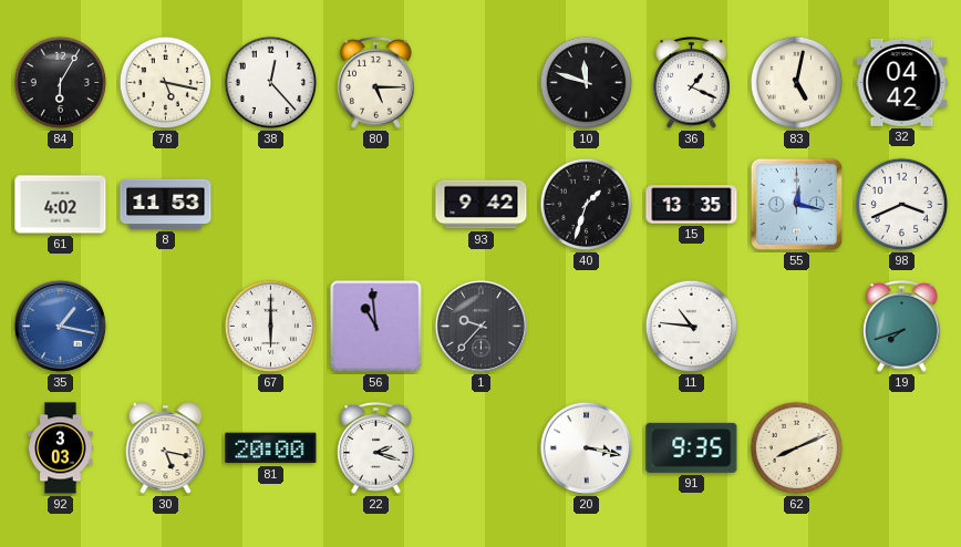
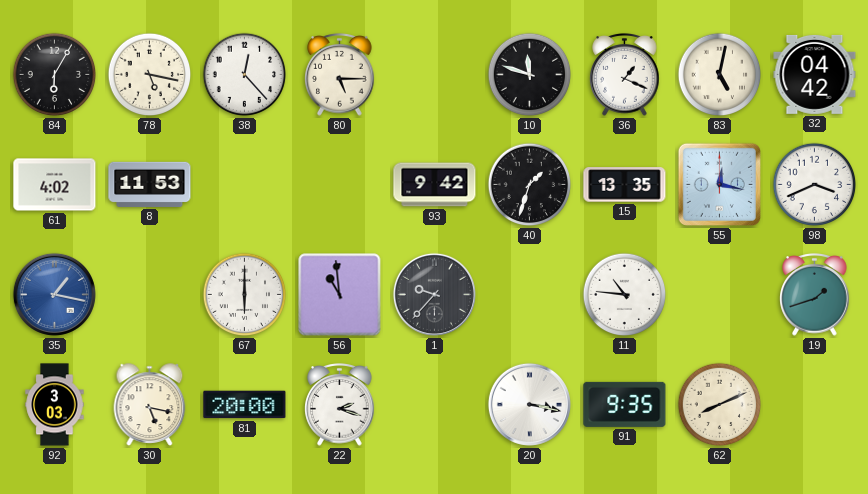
19: 7:42 -> 1:42 (815, 295)
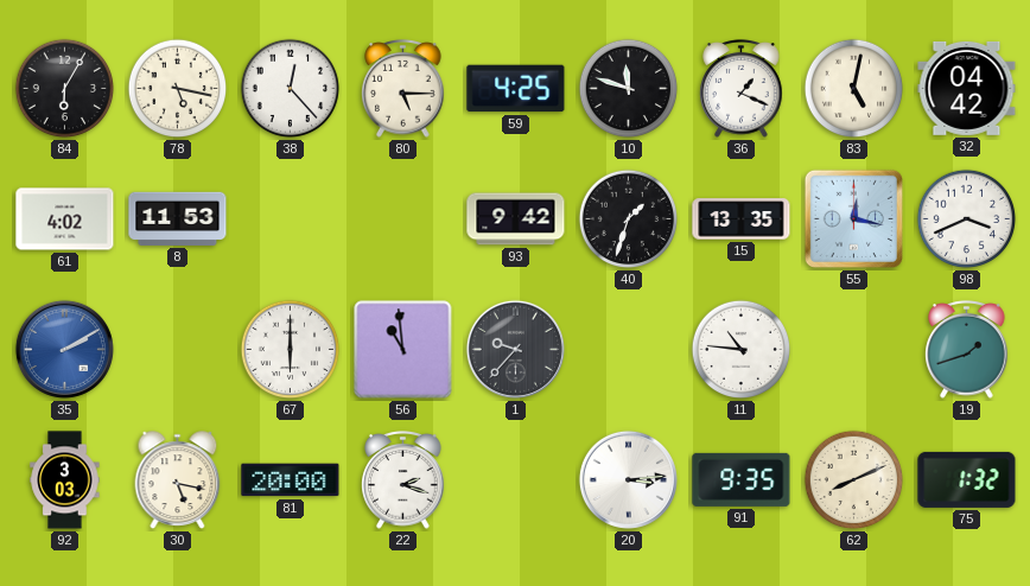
59: none -> 4:25 (516, 89)
35: 1:17 -> 2:10 (64, 349)
20: 3:17 -> 3:14 (628, 479)
75: none -> 1:32 (967, 479)
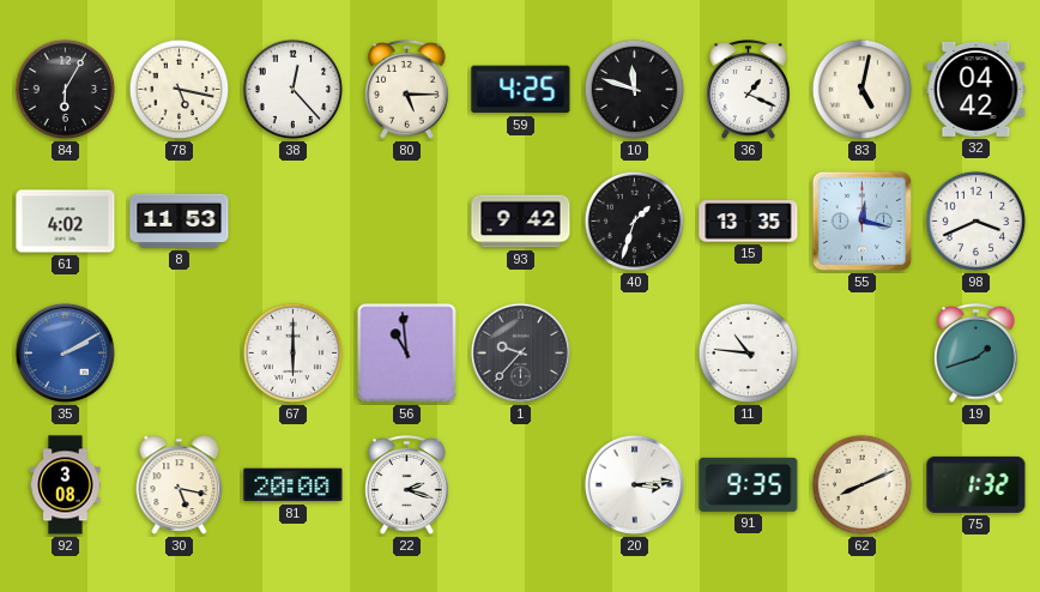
92: 3:03 -> 3:08 (66, 485)
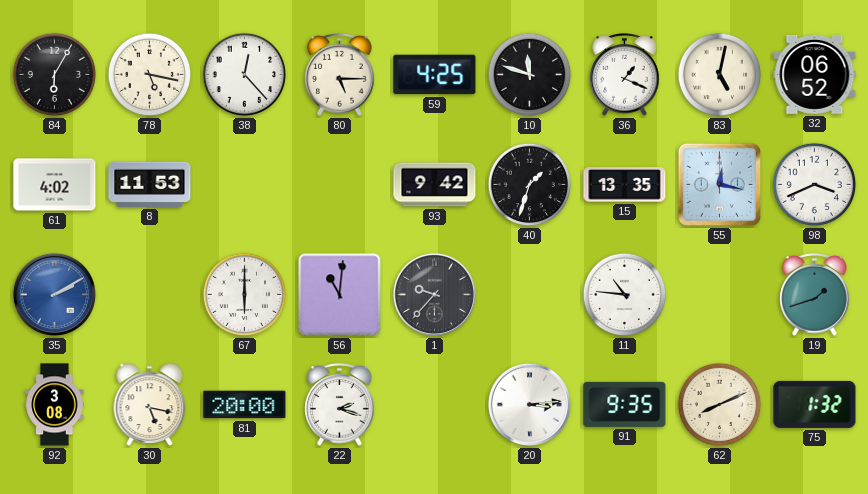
32: 04:42 -> 06:52 (815, 74)
56: 10:59 -> 11:01 (340, 295)
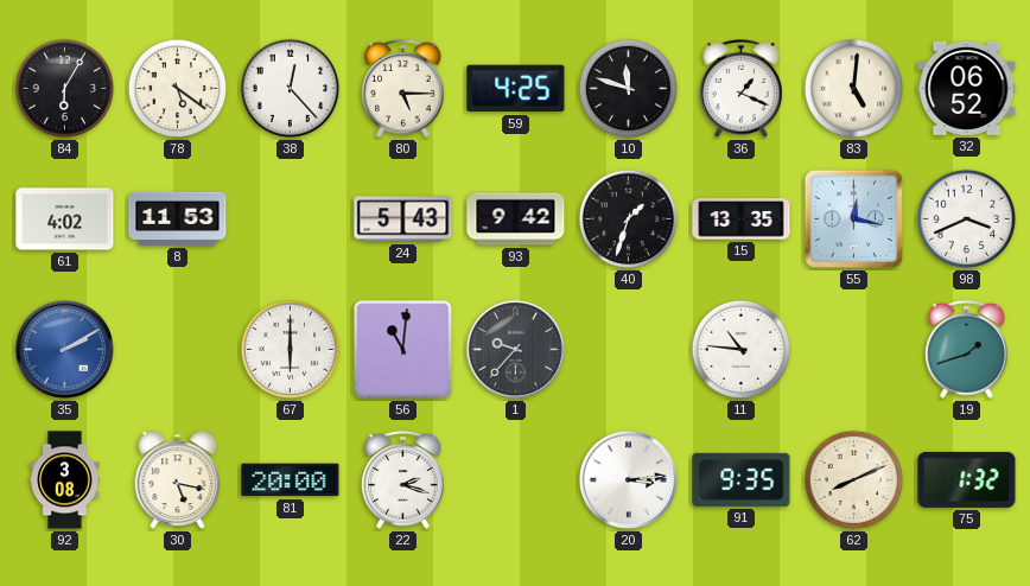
78: 5:17 -> 5:21 (178, 89)
83: 5:02 -> 5:01 (854, 89)
24: none -> 5:43 (403, 219)
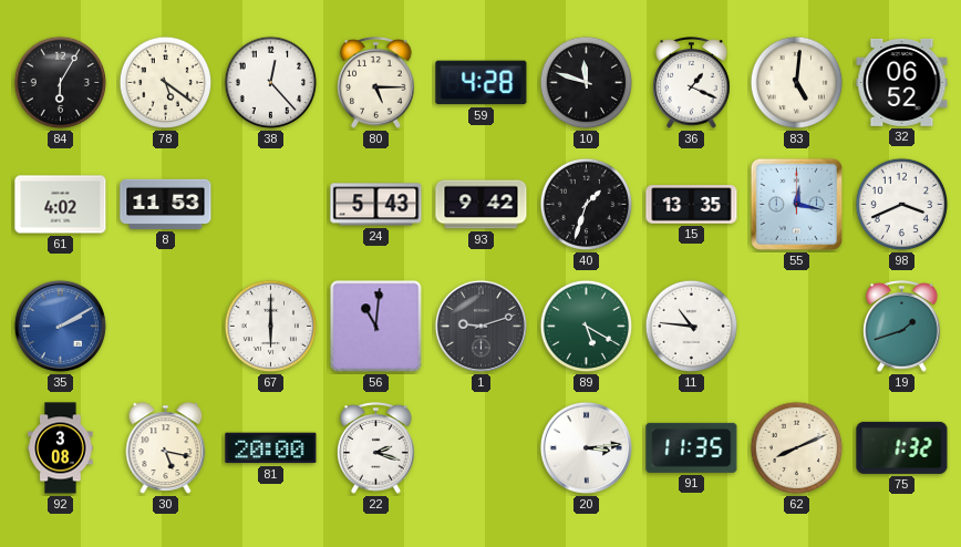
59: 4:25 -> 4:28 (482, 83)
1: 9:37 -> 9:12 (480, 326)
89: none -> 5:20 (587, 327)
91: 9:35 -> 11:35 (692, 447)
